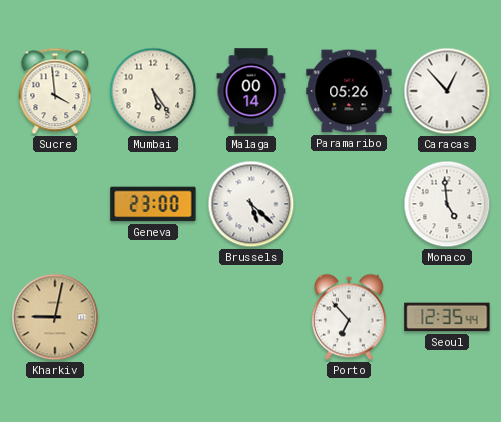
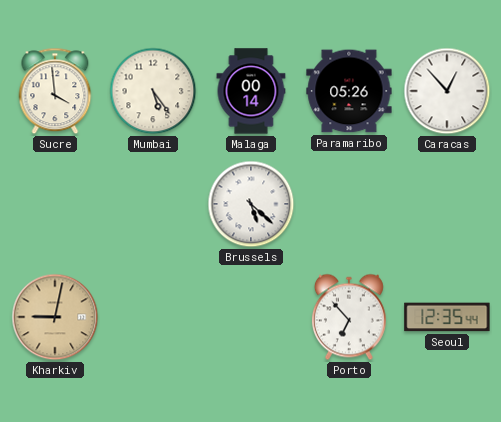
Geneva: 23:00 -> none (153, 204)
Monaco: 4:59 -> none (447, 204)
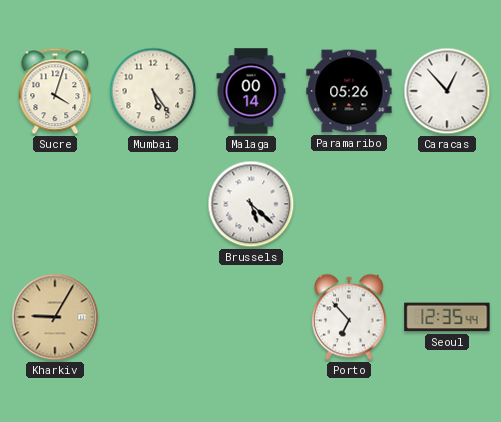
Sucre: 3:59 -> 4:03 (55, 91)
Kharkiv: 9:02 -> 9:05 (55, 317)
